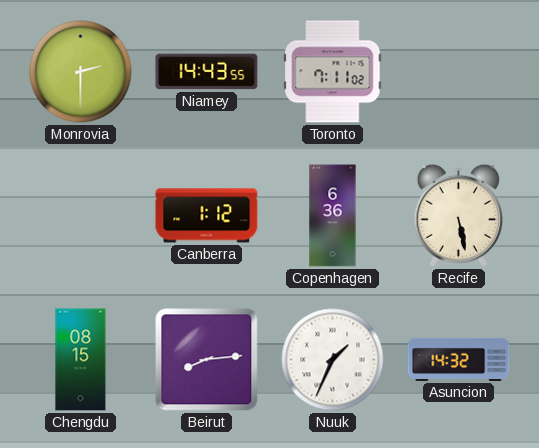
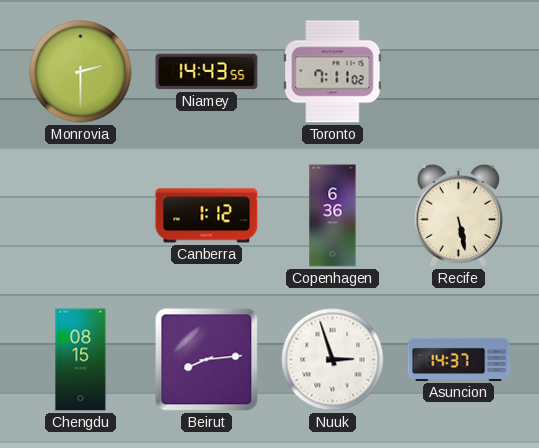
Nuuk: 1:34 -> 2:57 (333, 360)
Asuncion: 14:32 -> 14:37 (459, 359)
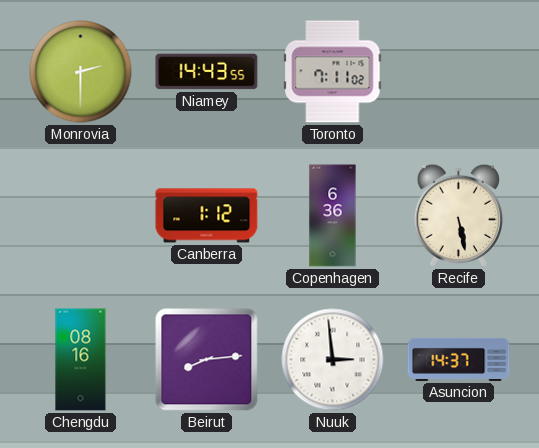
Chengdu: 08:15 -> 08:16 (81, 360)
Nuuk: 2:57 -> 2:59 (333, 360)
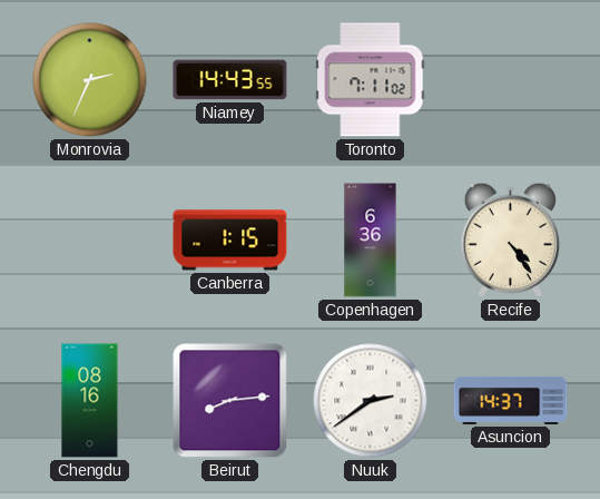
Monrovia: 2:30 -> 2:34 (90, 80)
Canberra: 1:12 -> 1:15 (230, 241)
Recife: 5:28 -> 4:24 (510, 239)
Nuuk: 2:59 -> 2:39 (371, 401)
